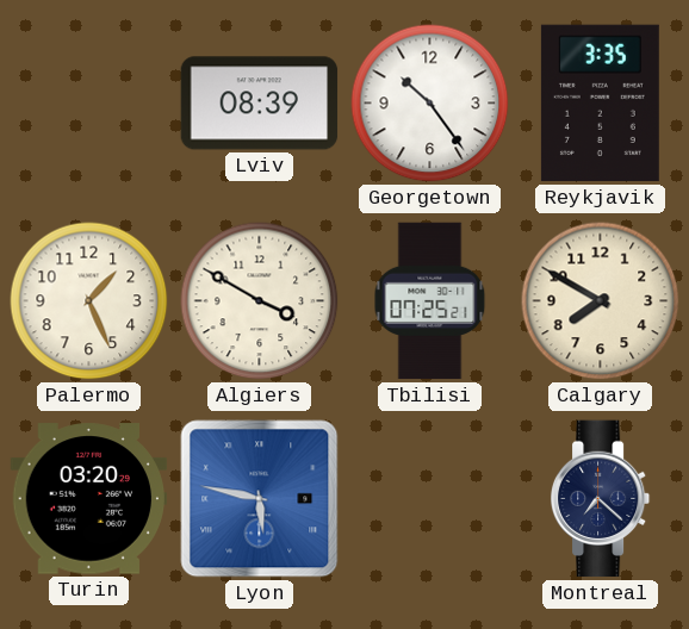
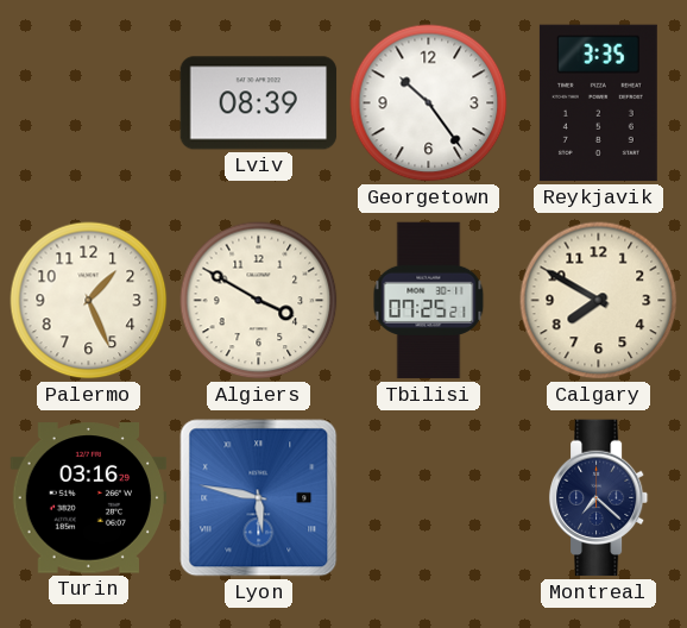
Turin: 03:20 -> 03:16 (89, 498)
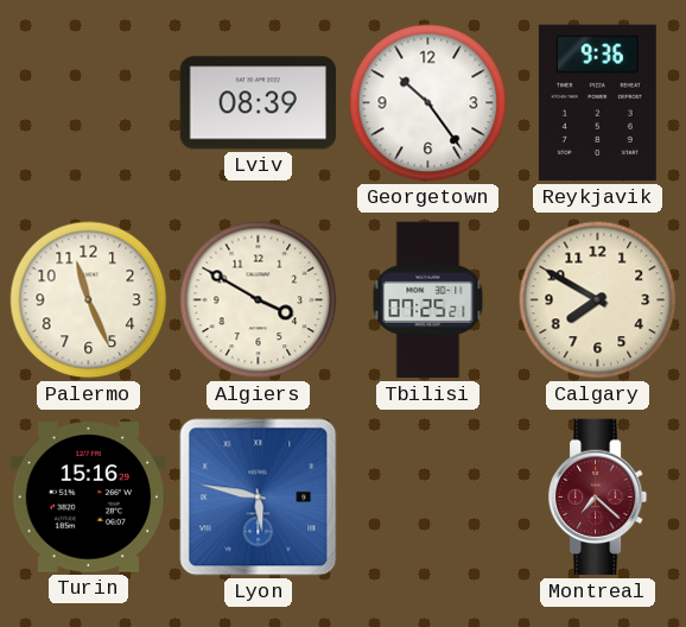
Reykjavik: 3:35 -> 9:36 (597, 103)
Palermo: 1:26 -> 11:26 (89, 300)
Turin: 03:16 -> 15:16 (89, 498)
Montreal dial: navy -> burgundy (598, 498)
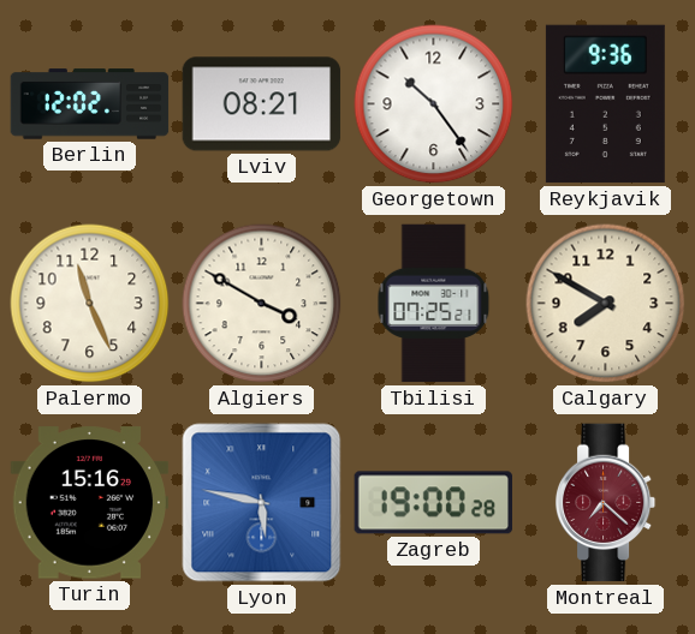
Berlin: none -> 12:02 (90, 104)
Lviv: 08:39 -> 08:21 (262, 104)
Zagreb: none -> 19:00 (433, 503)
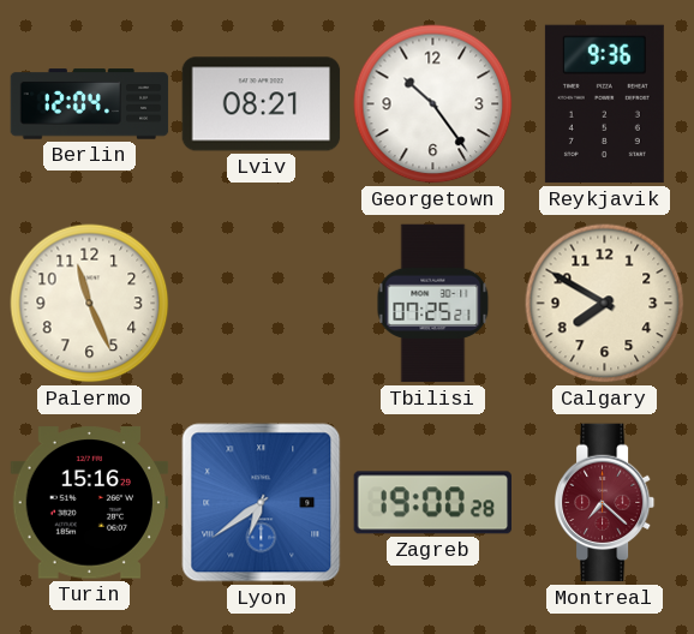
Berlin: 12:02 -> 12:04 (90, 104)
Algiers: 3:50 -> none (262, 304)
Lyon: 5:47 -> 6:39 (262, 503)
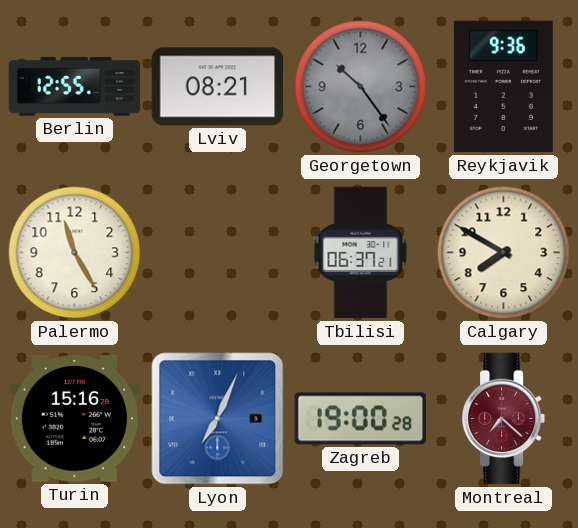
Berlin: 12:04 -> 12:55 (75, 87)
Georgetown dial: white -> grey (361, 87)
Palermo: 11:26 -> 11:25 (75, 253)
Tbilisi: 07:25 -> 06:37 (361, 253)
Lyon: 6:39 -> 7:04 (218, 419)
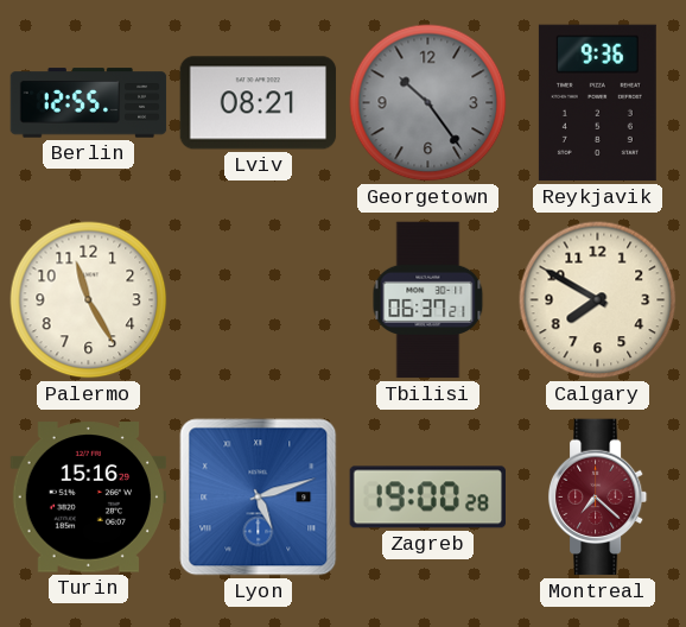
Lyon: 7:04 -> 5:12 (259, 498)
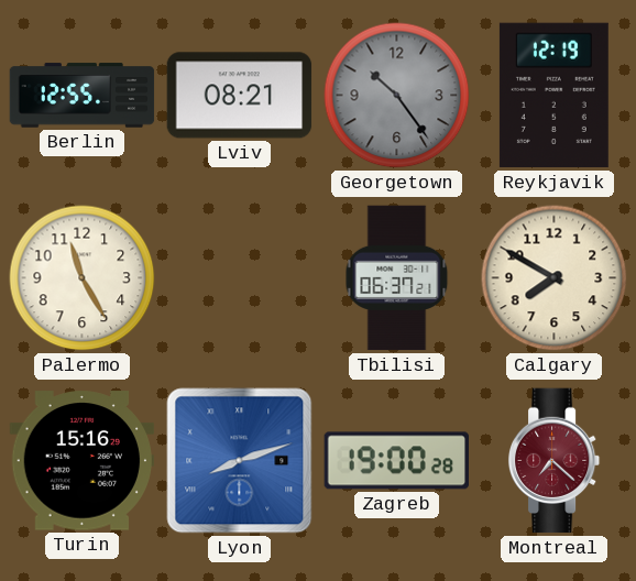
Reykjavik: 9:36 -> 12:19 (553, 96)
Lyon: 5:12 -> 8:12 (240, 461)
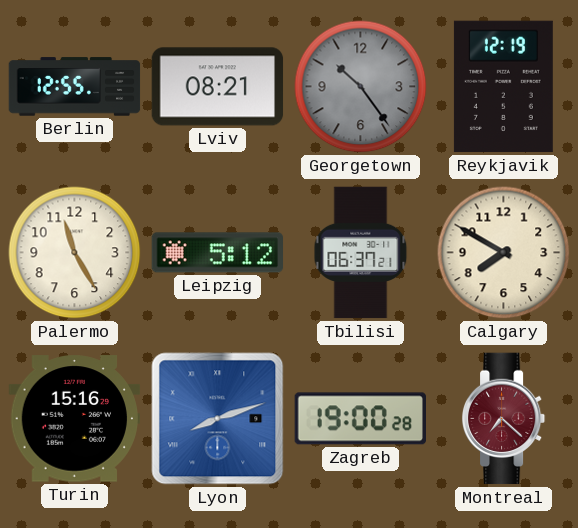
Leipzig: none -> 5:12 (218, 253)
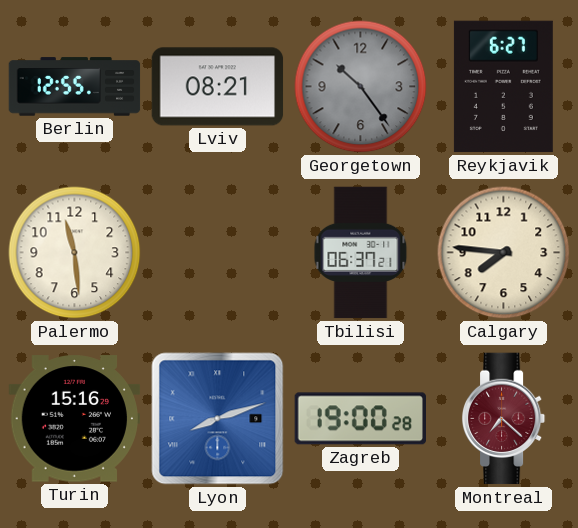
Reykjavik: 12:19 -> 6:27 (503, 87)
Palermo: 11:25 -> 11:29 (75, 253)
Leipzig: 5:12 -> none (218, 253)
Calgary: 7:50 -> 7:46 (504, 253)
